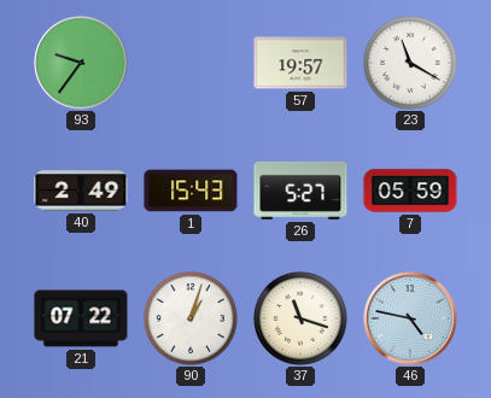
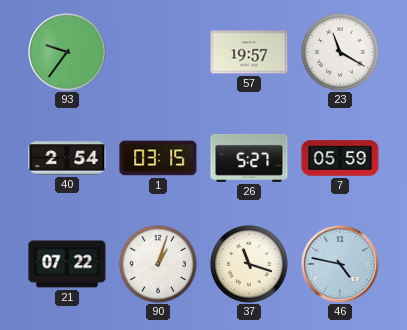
40: 2:49 -> 2:54 (67, 158)
1: 15:43 -> 03:15 (158, 158)
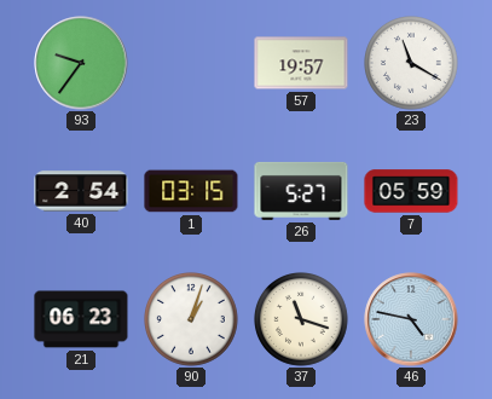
21: 07:22 -> 06:23 (81, 319)
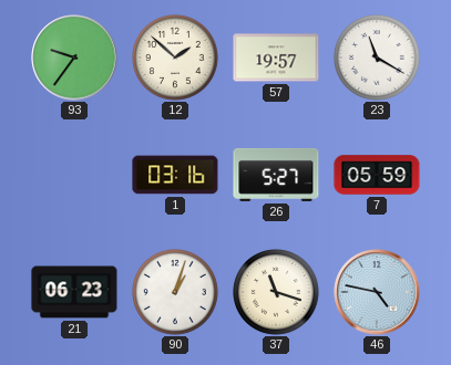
12: none -> 1:52 (176, 59)
40: 2:54 -> none (81, 191)
1: 03:15 -> 03:16 (175, 175)
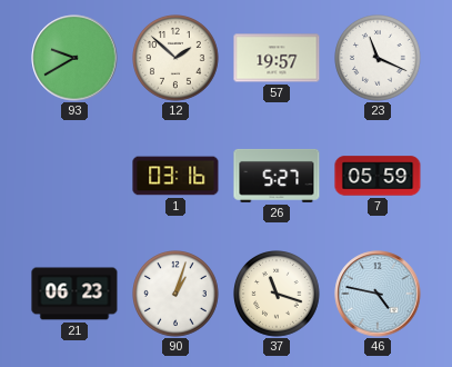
93: 9:36 -> 9:40 (74, 58)
23: 11:20 -> 11:19 (379, 59)
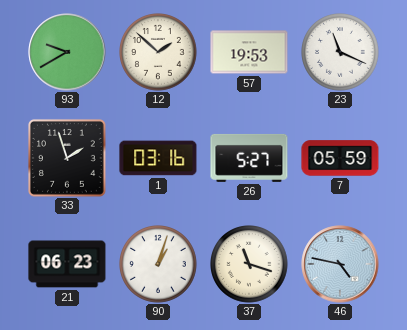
57: 19:57 -> 19:53 (249, 52)
33: none -> 1:57 (67, 158)
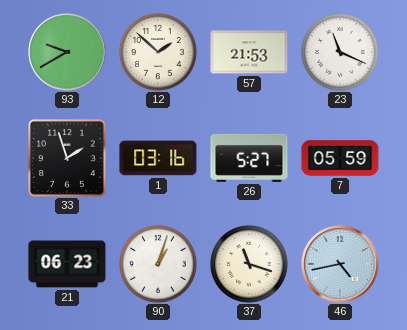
57: 19:53 -> 21:53 (249, 52)
46: 4:47 -> 4:43 (340, 264)
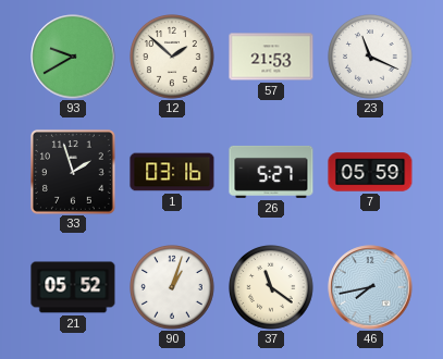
21: 06:23 -> 05:52 (73, 287)
37: 11:18 -> 11:21 (272, 288)
46: 4:43 -> 7:43 (370, 287)
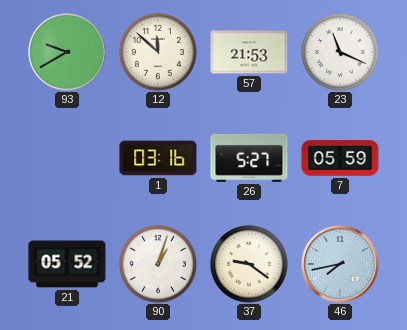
12: 1:52 -> 11:52 (159, 53)
33: 1:57 -> none (73, 172)
37: 11:21 -> 9:21 (250, 265)
